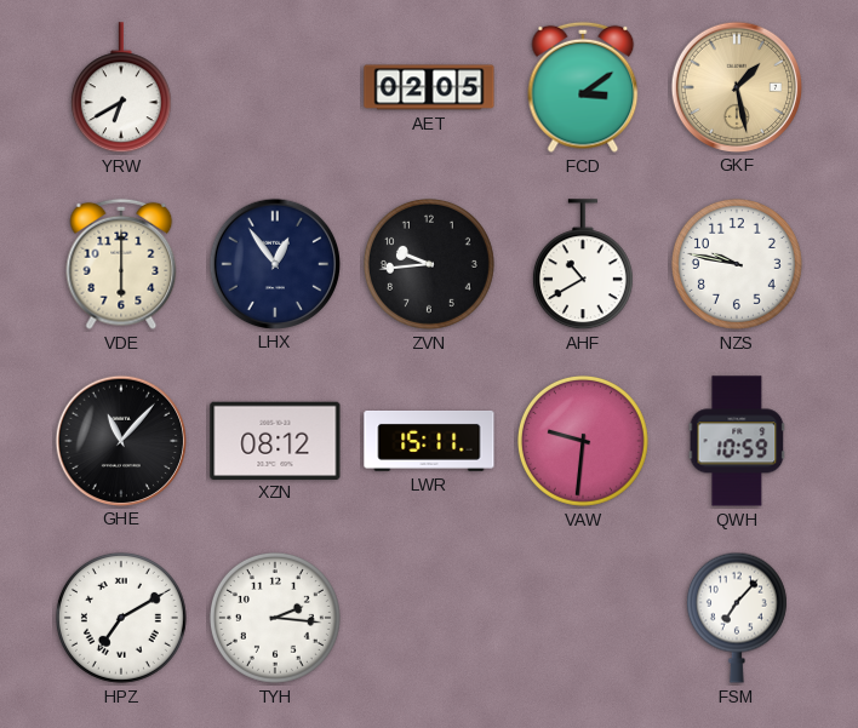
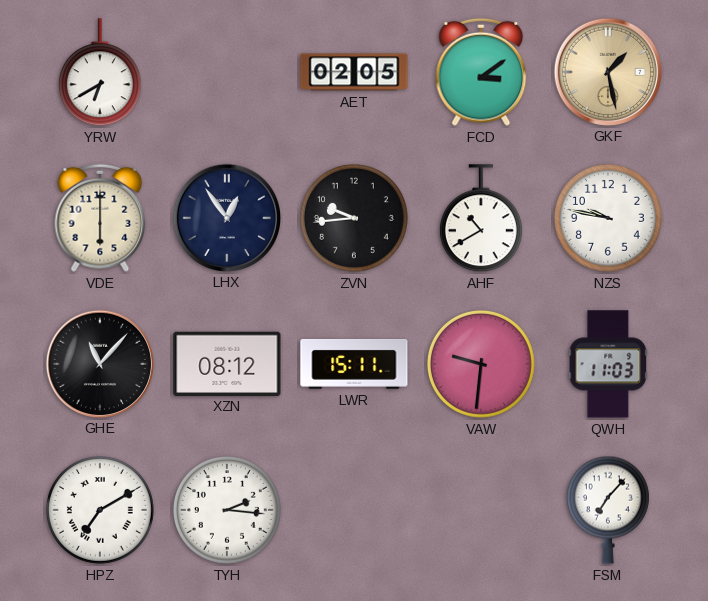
QWH: 10:59 -> 11:03 (608, 364)
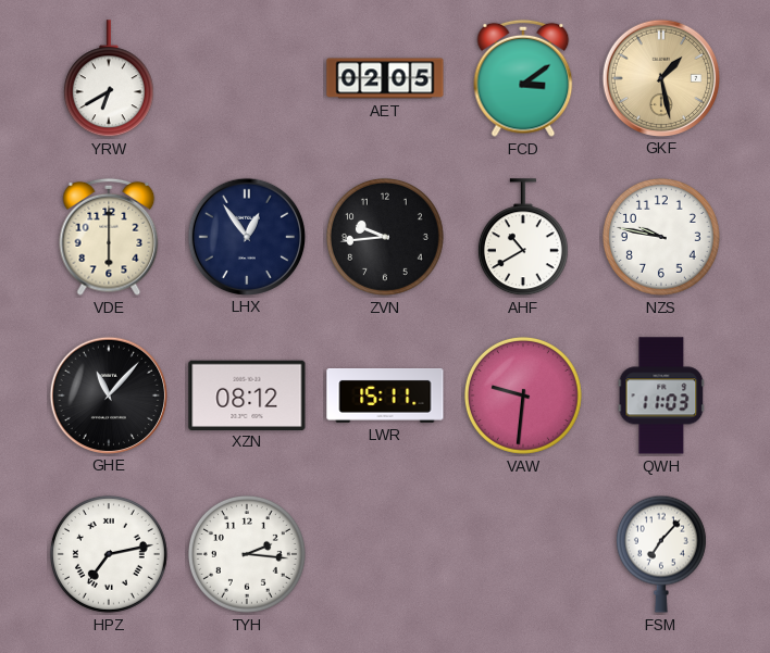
HPZ: 7:10 -> 7:13 (109, 554)
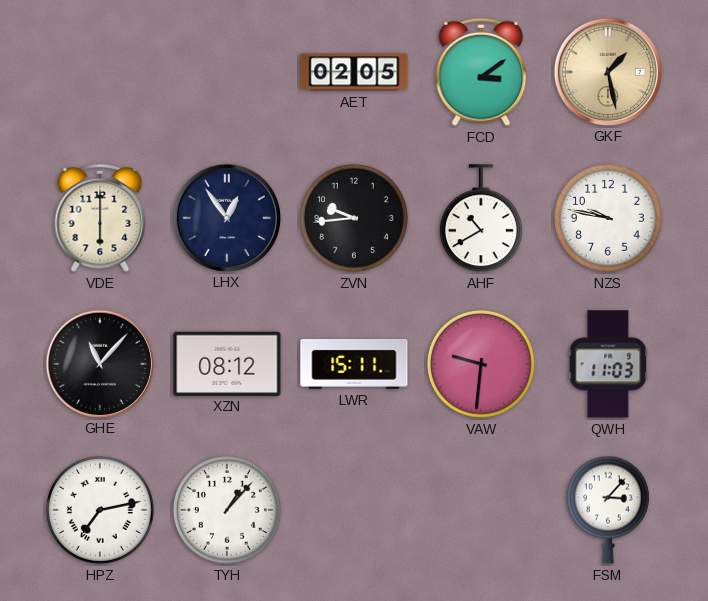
YRW: 6:40 -> none (109, 79)
TYH: 2:16 -> 1:07 (227, 510)
FSM: 7:07 -> 3:07 (608, 510)
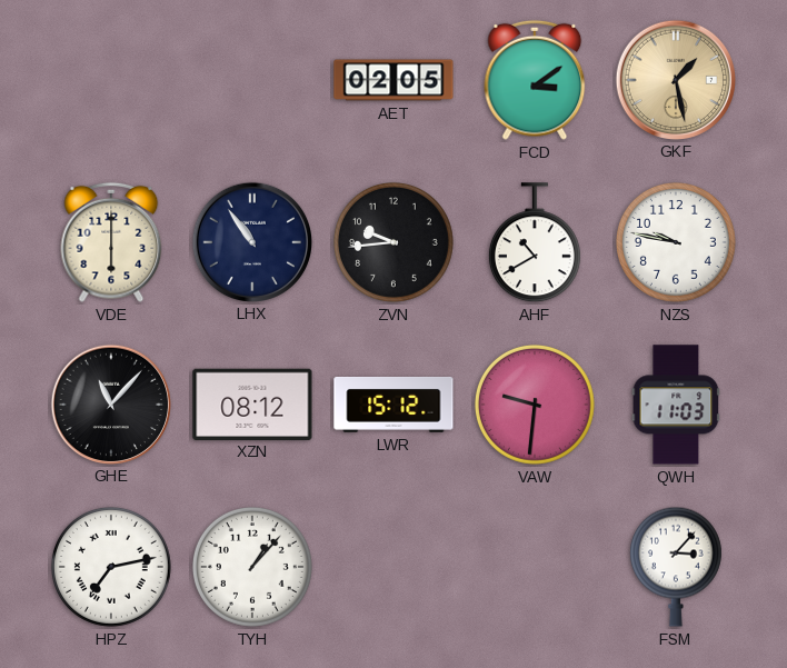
LHX: 12:54 -> 10:54 (251, 241)
LWR: 15:11 -> 15:12 (393, 405)
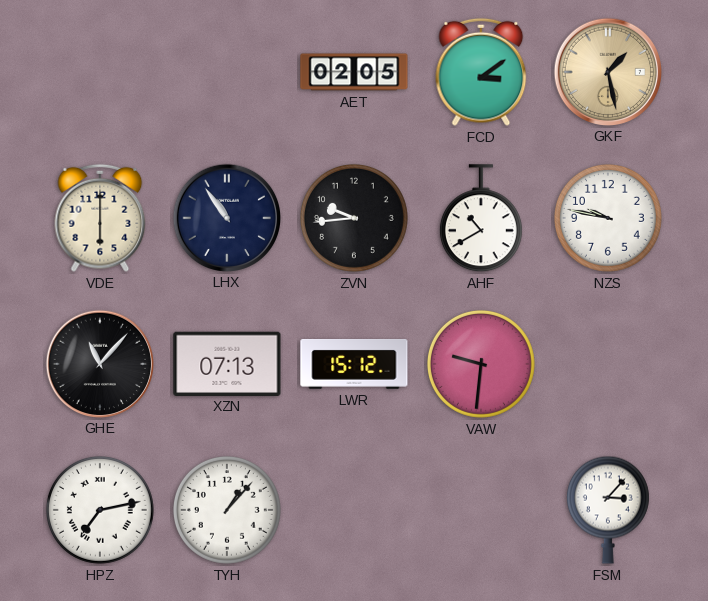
XZN: 08:12 -> 07:13 (227, 363)
QWH: 11:03 -> none (676, 405)
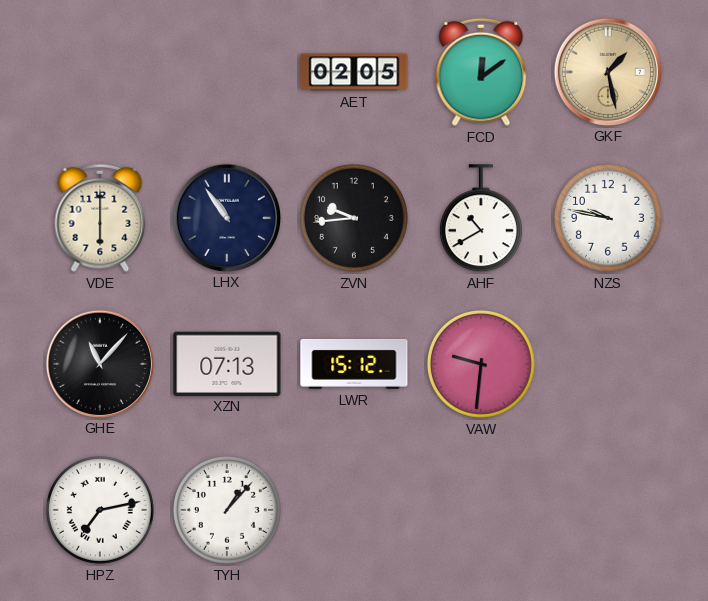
FCD: 3:09 -> 12:09 (481, 72)
FSM: 3:07 -> none (608, 510)
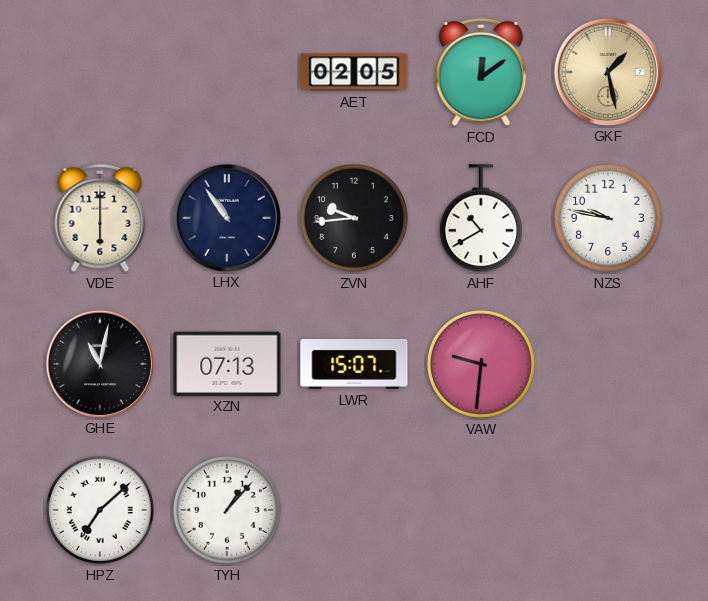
GHE: 11:07 -> 11:02 (99, 363)
LWR: 15:12 -> 15:07 (354, 364)
HPZ: 7:13 -> 7:08 (100, 510)
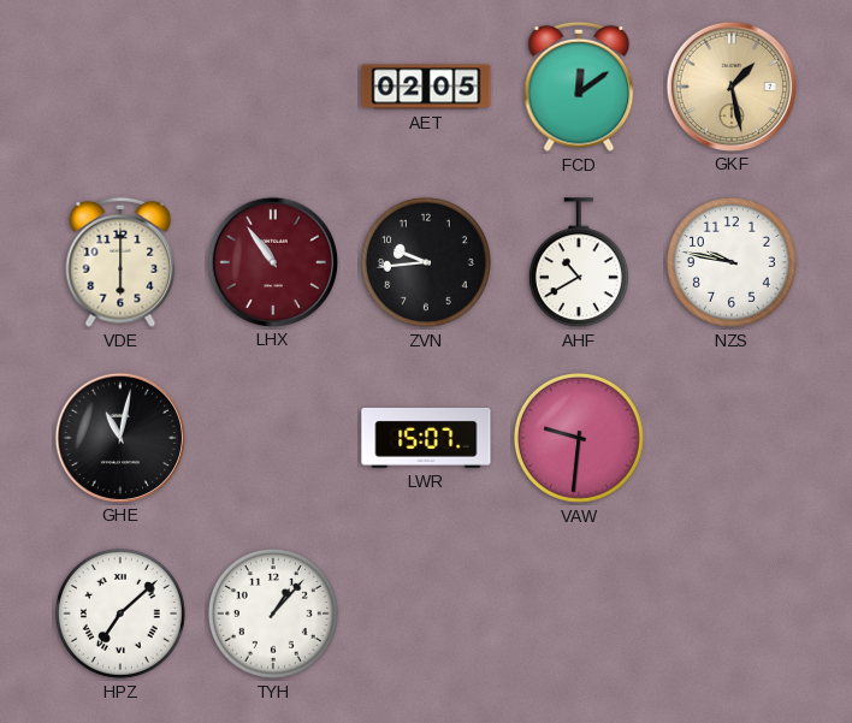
LHX dial: navy -> burgundy (272, 261)
XZN: 07:13 -> none (227, 363)
